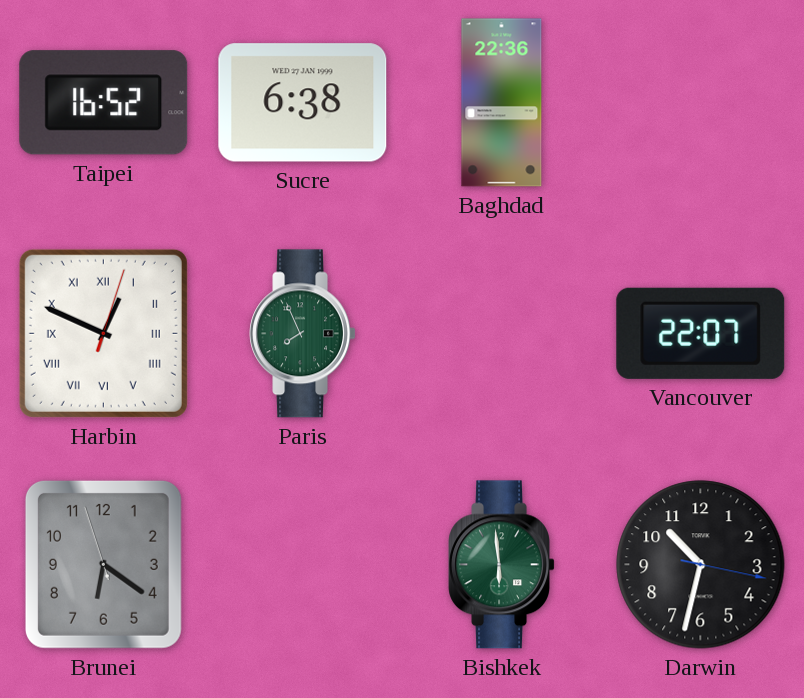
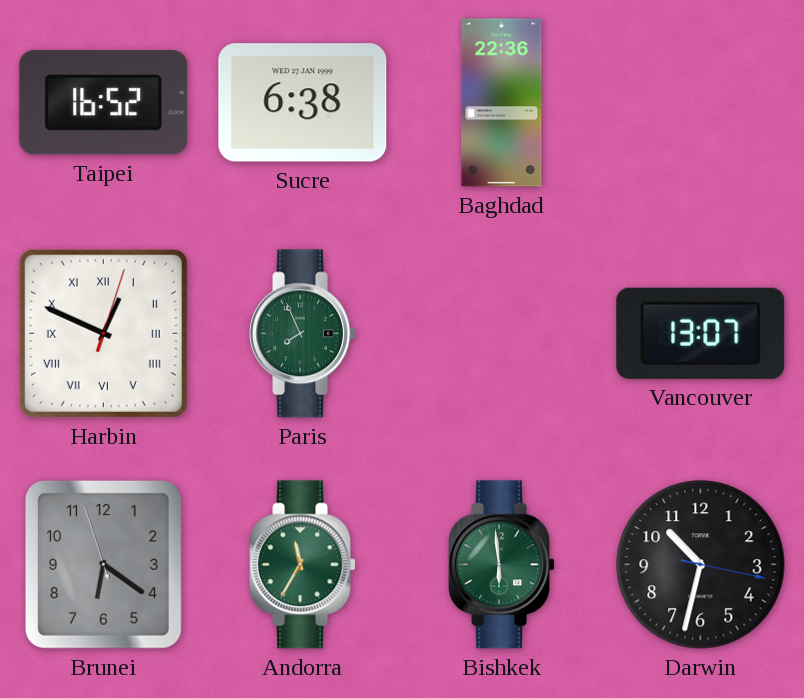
Vancouver: 22:07 -> 13:07 (701, 333)
Andorra: none -> 11:35 (302, 565)
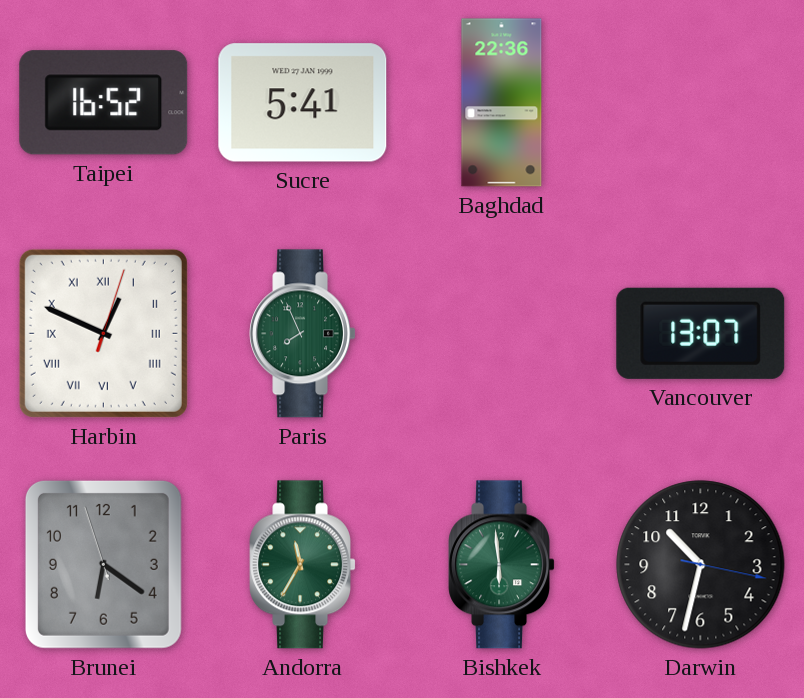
Sucre: 6:38 -> 5:41 (303, 103)
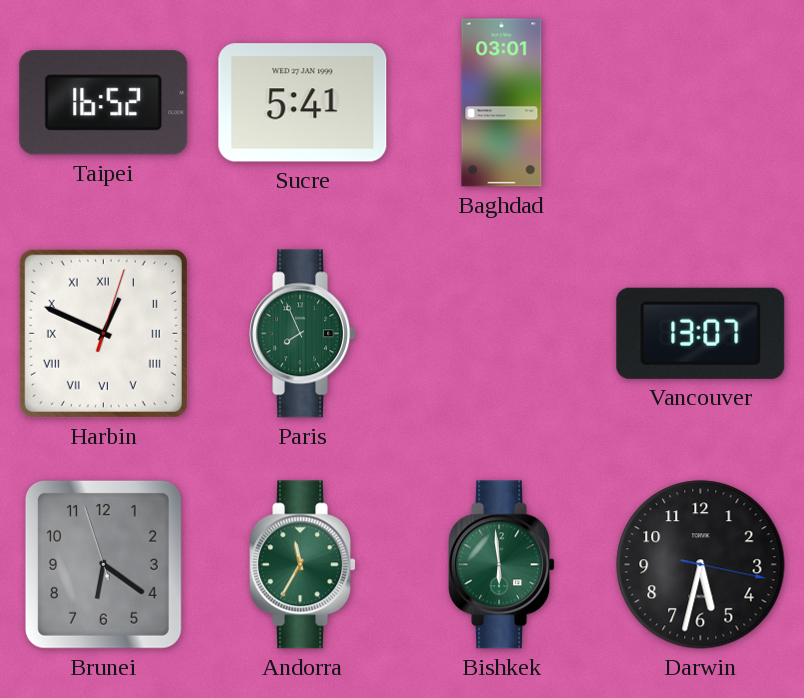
Baghdad: 22:36 -> 03:01 (502, 103)
Darwin: 10:32 -> 5:32 (701, 565)
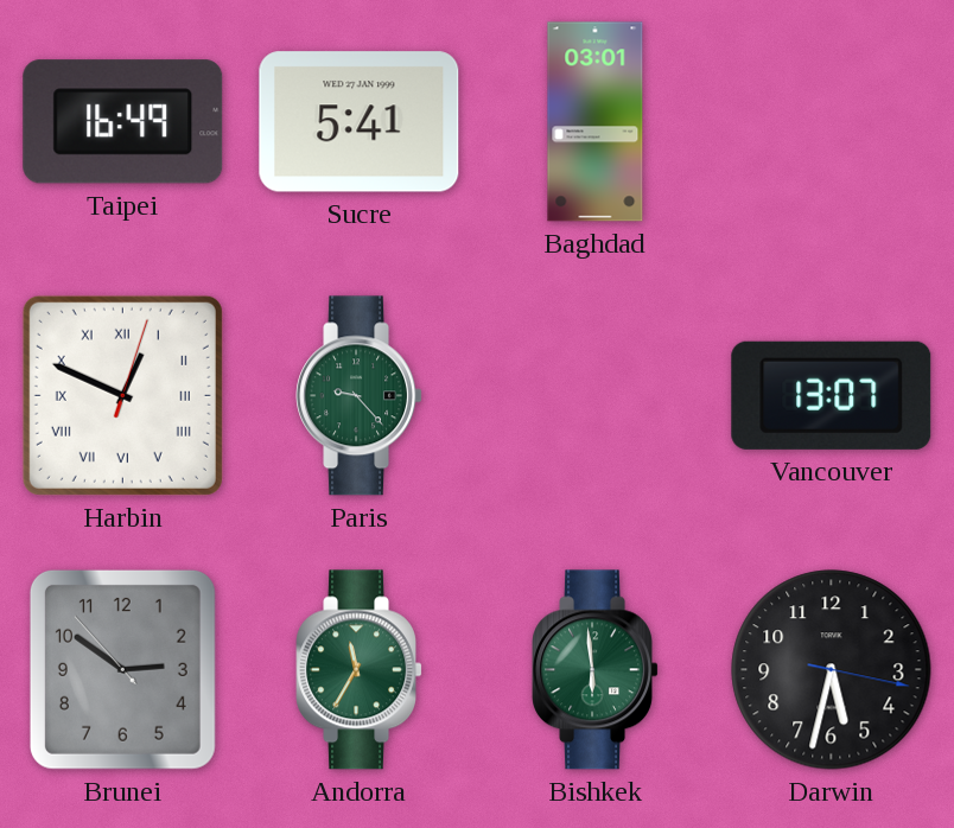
Taipei: 16:52 -> 16:49 (123, 122)
Paris: 7:56 -> 9:23 (358, 396)
Brunei: 6:20 -> 2:50 (122, 669)
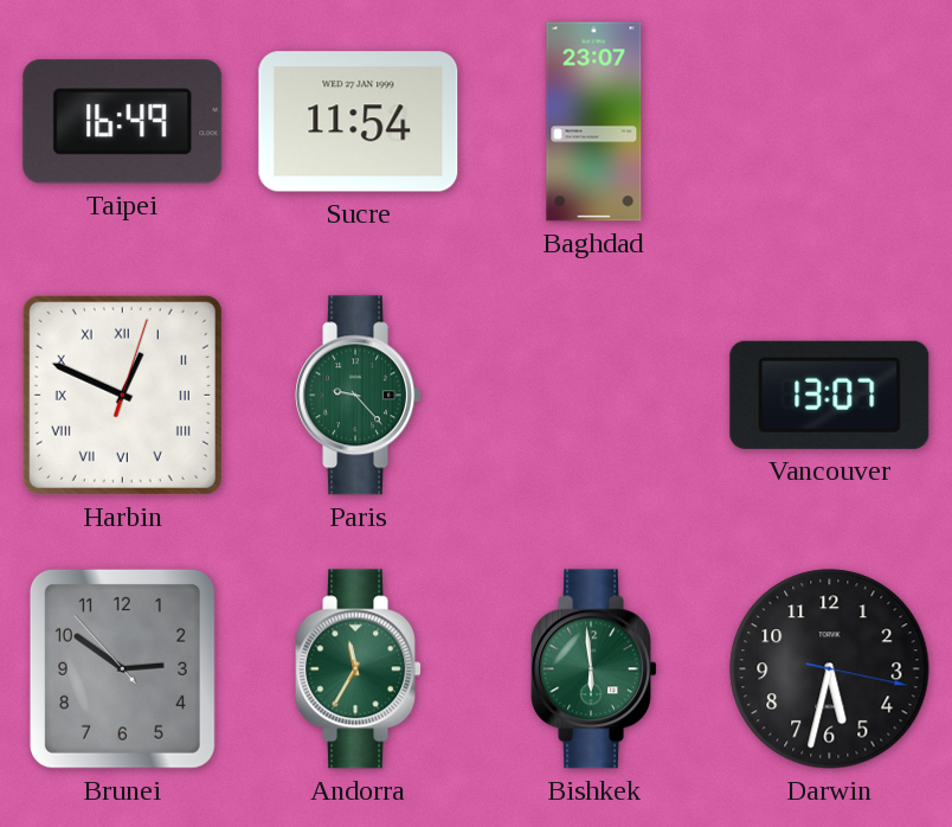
Sucre: 5:41 -> 11:54 (359, 122)
Baghdad: 03:01 -> 23:07 (594, 122)
